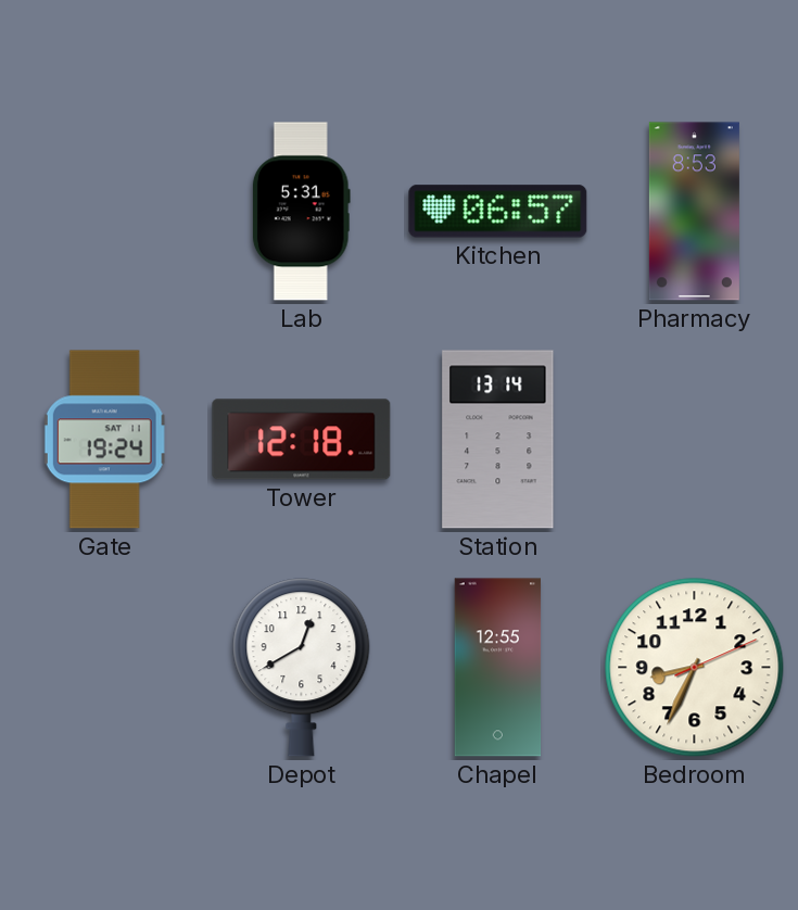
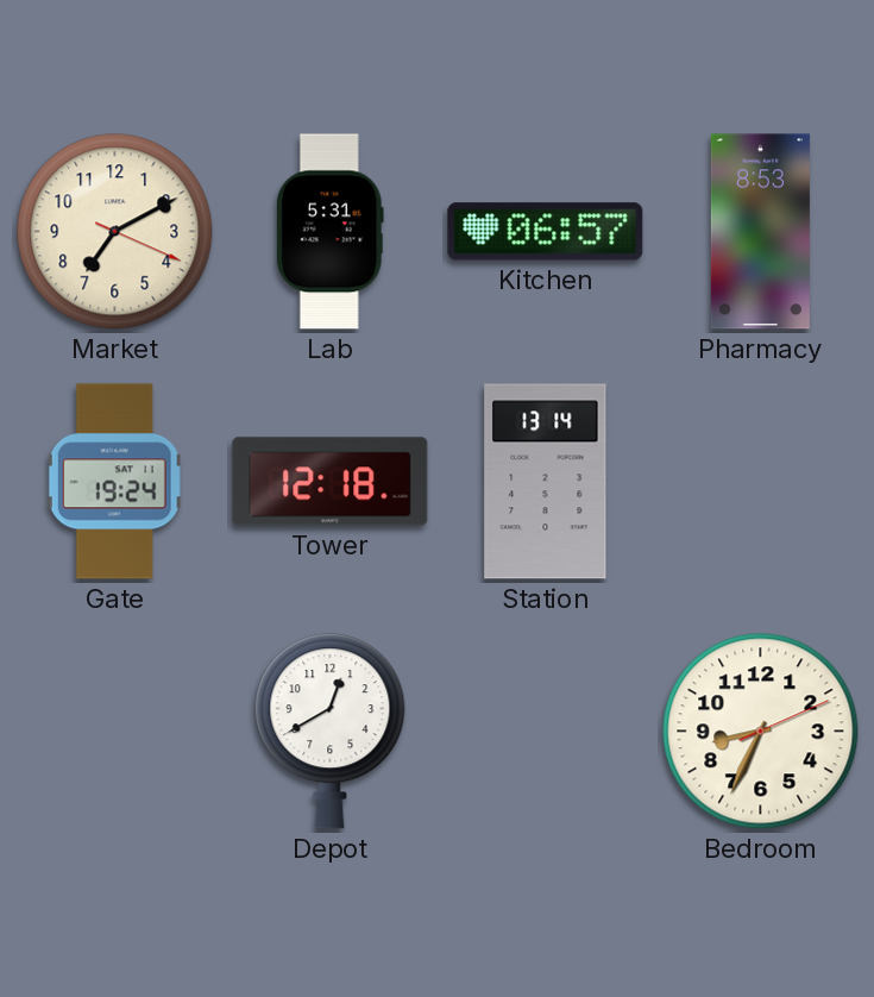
Market: none -> 7:10 (115, 232)
Chapel: 12:55 -> none (498, 668)
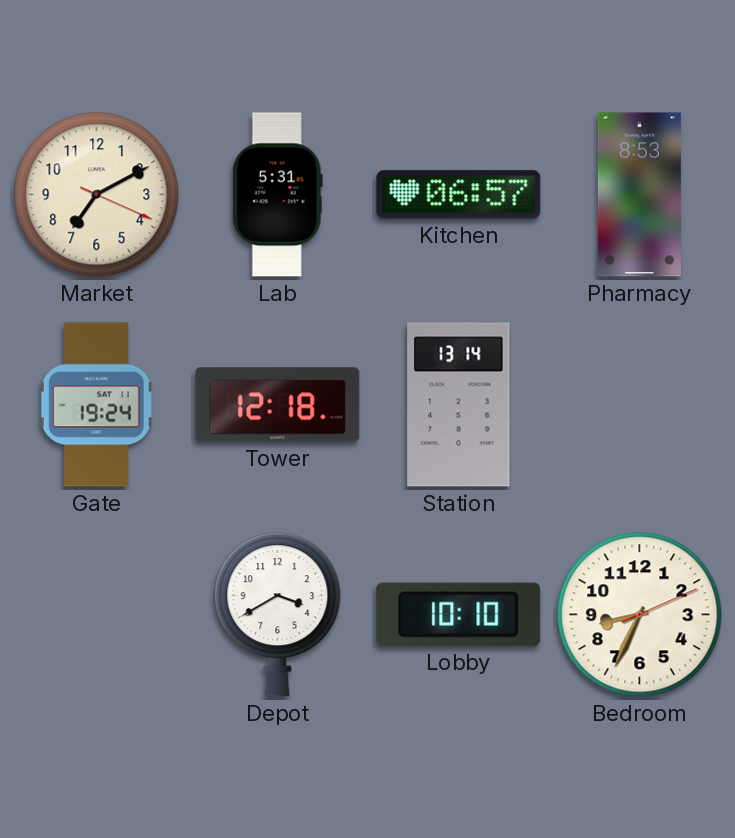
Depot: 12:40 -> 3:40 (278, 615)
Lobby: none -> 10:10 (459, 614)
